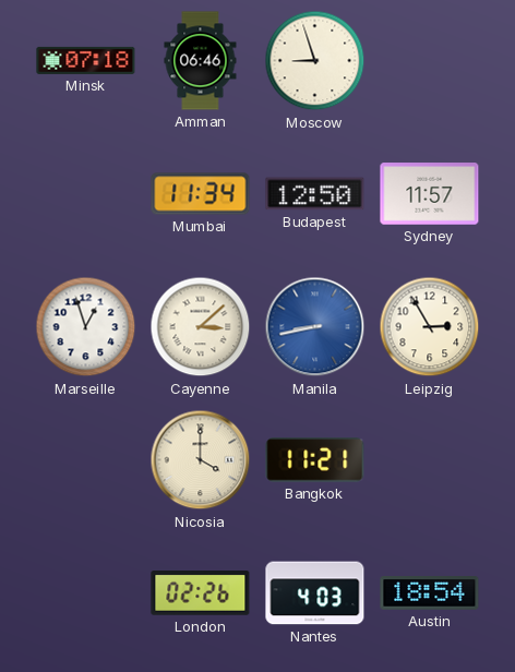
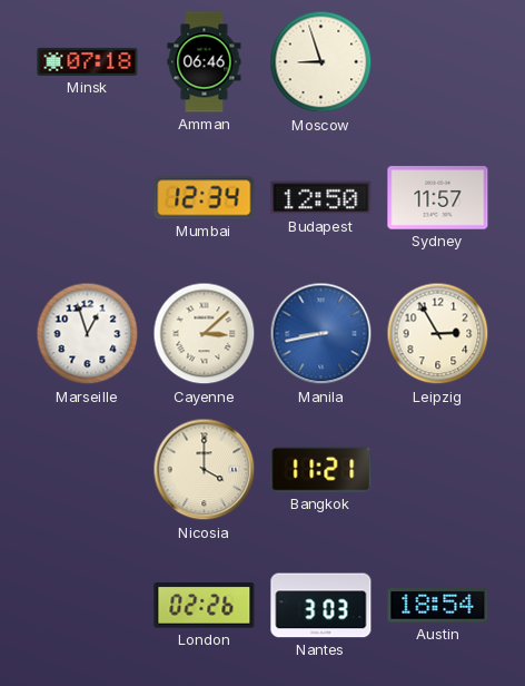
Mumbai: 11:34 -> 12:34 (205, 198)
Nantes: 4:03 -> 3:03 (321, 606)
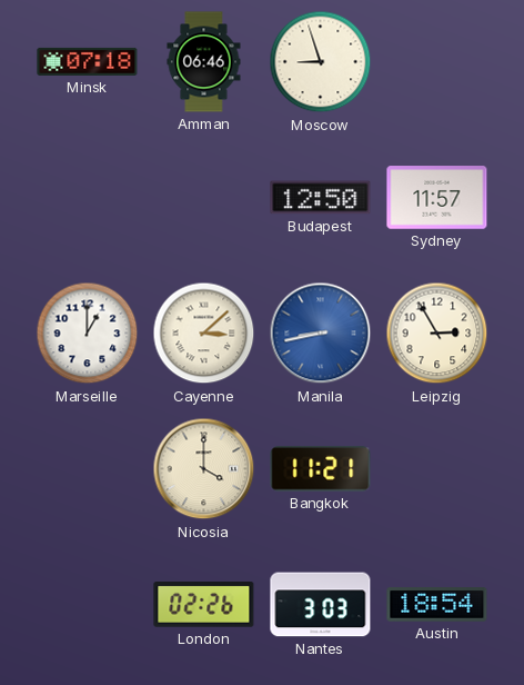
Mumbai: 12:34 -> none (205, 198)
Marseille: 12:57 -> 1:00 (88, 334)
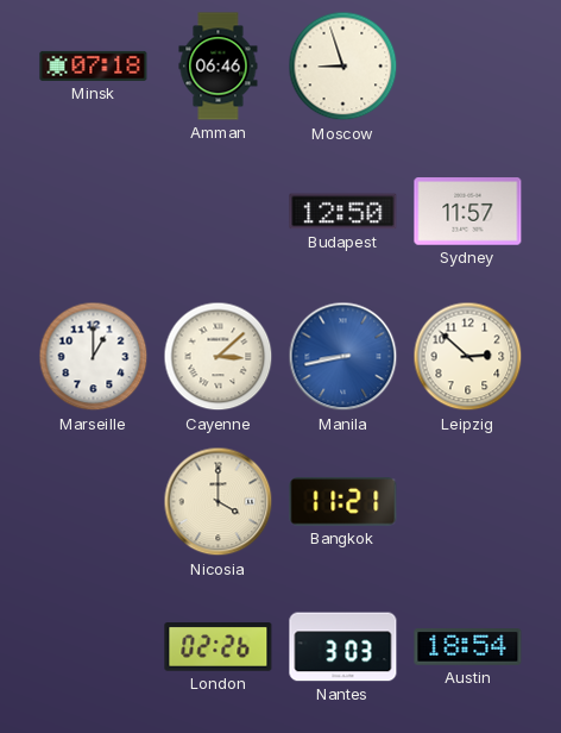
Leipzig: 2:55 -> 2:52 (468, 357)
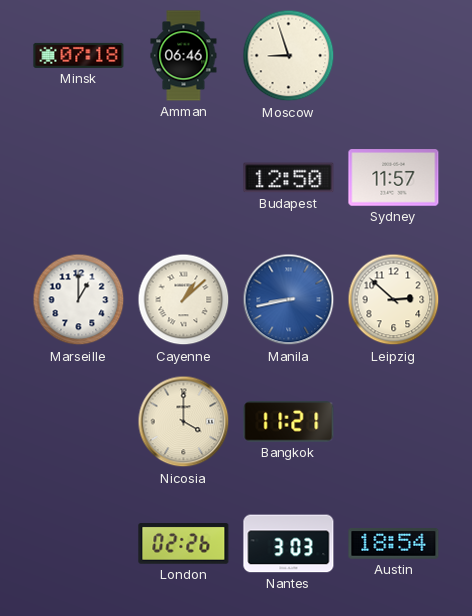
Cayenne: 3:08 -> 1:08 (184, 300)
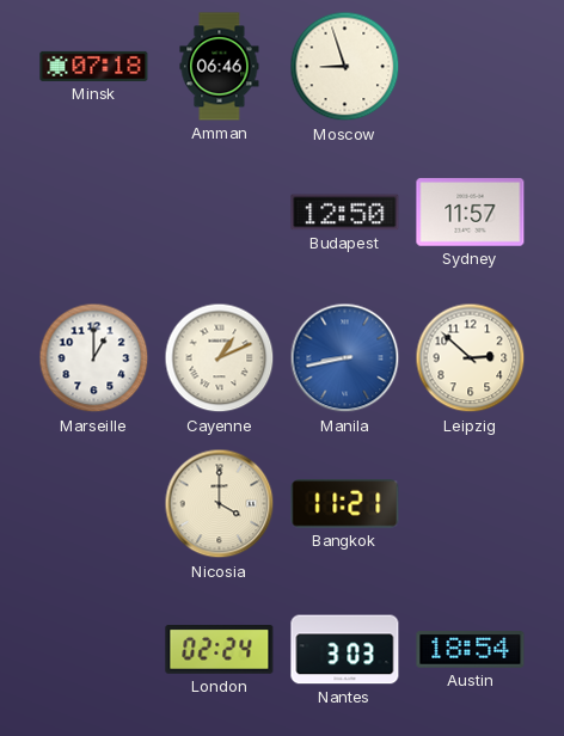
Cayenne: 1:08 -> 1:11 (220, 358)
London: 02:26 -> 02:24 (220, 650)
